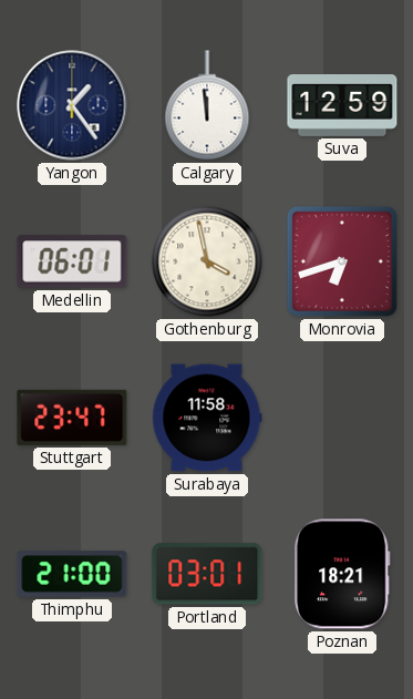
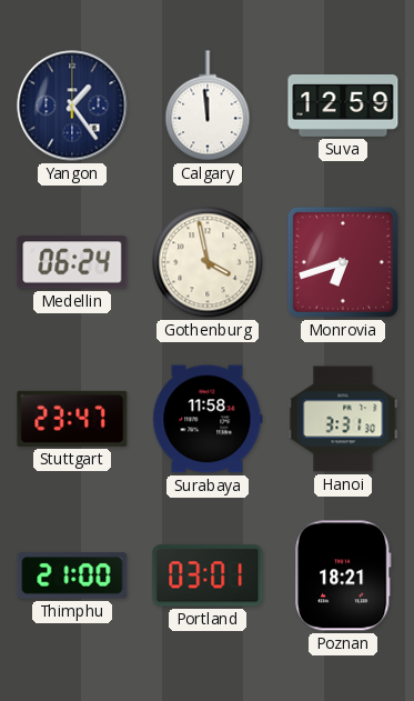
Medellin: 06:01 -> 06:24 (72, 262)
Hanoi: none -> 3:31 (343, 419)
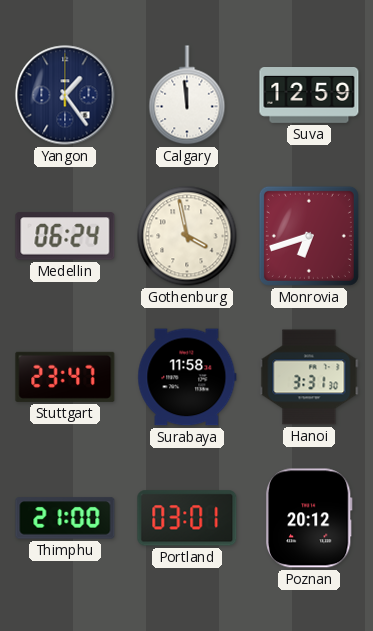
Poznan: 18:21 -> 20:12 (309, 518)
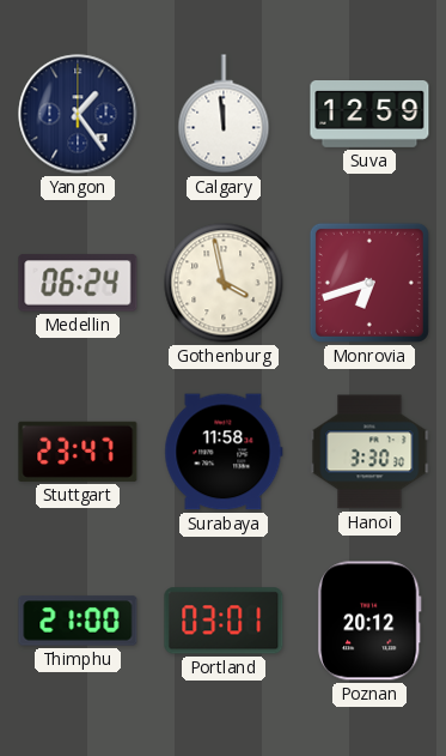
Hanoi: 3:31 -> 3:30 (369, 452)
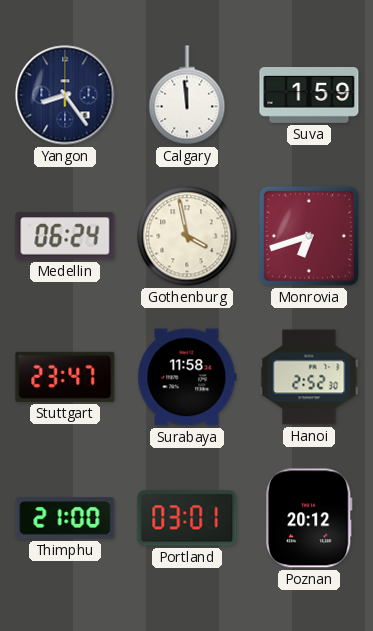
Yangon: 1:24 -> 8:24 (65, 95)
Suva: 12:59 -> 1:59 (309, 96)
Hanoi: 3:30 -> 2:52 (309, 377)
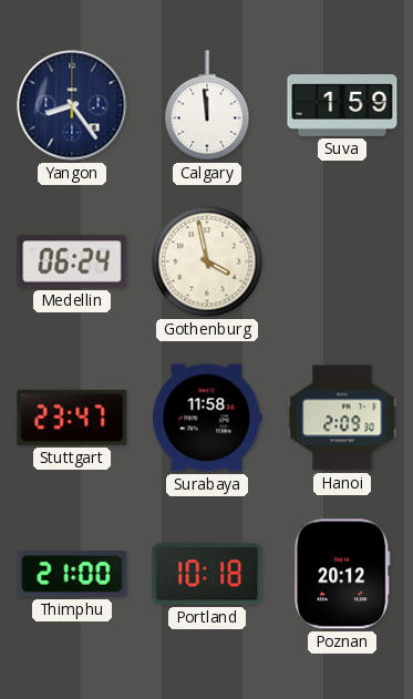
Monrovia: 6:42 -> none (309, 236)
Hanoi: 2:52 -> 2:09 (342, 418)
Portland: 03:01 -> 10:18 (207, 574)
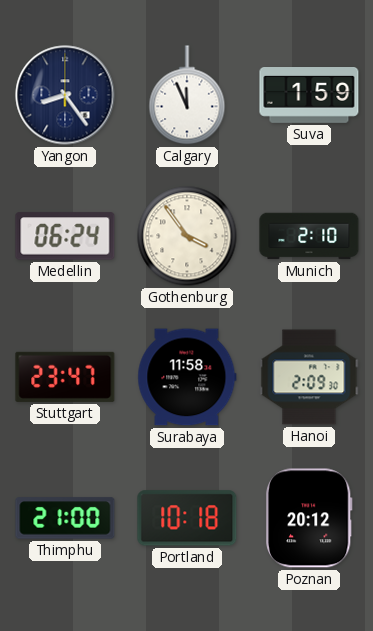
Calgary: 11:59 -> 11:56 (187, 95)
Gothenburg: 3:58 -> 3:54 (187, 236)
Munich: none -> 2:10 (309, 236)
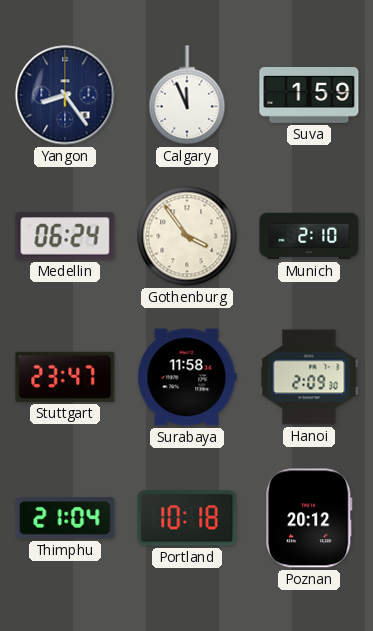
Thimphu: 21:00 -> 21:04 (65, 518)
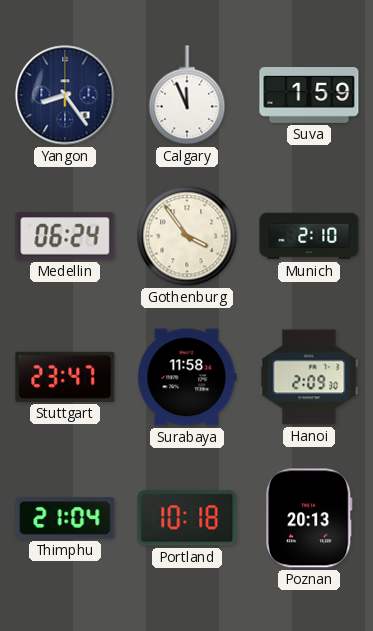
Poznan: 20:12 -> 20:13 (309, 518)
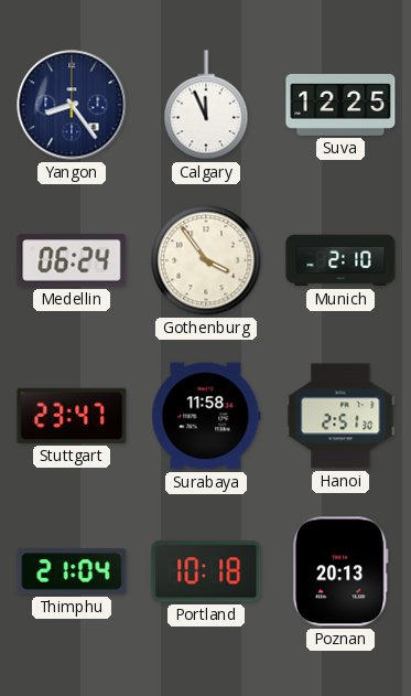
Suva: 1:59 -> 12:25 (340, 106)
Hanoi: 2:09 -> 2:51 (340, 416)
